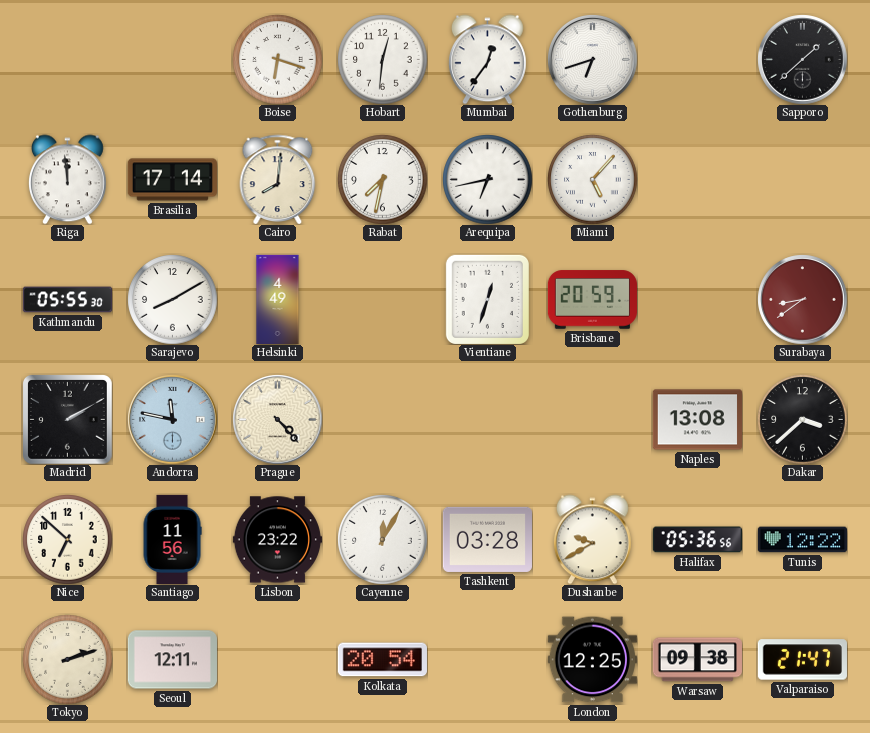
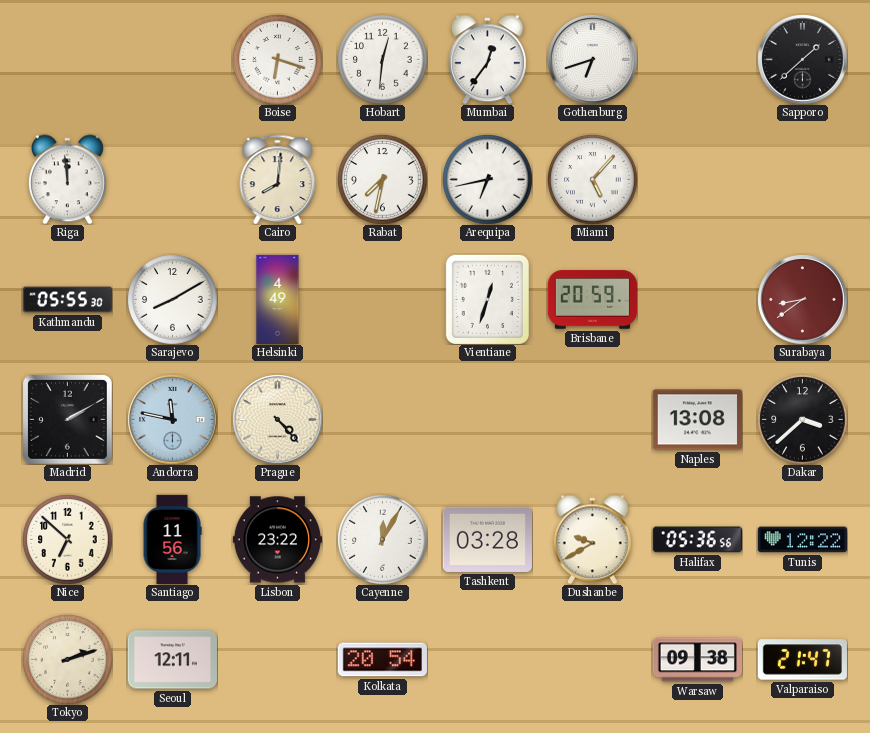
Brasilia: 17:14 -> none (172, 180)
London: 12:25 -> none (592, 660)
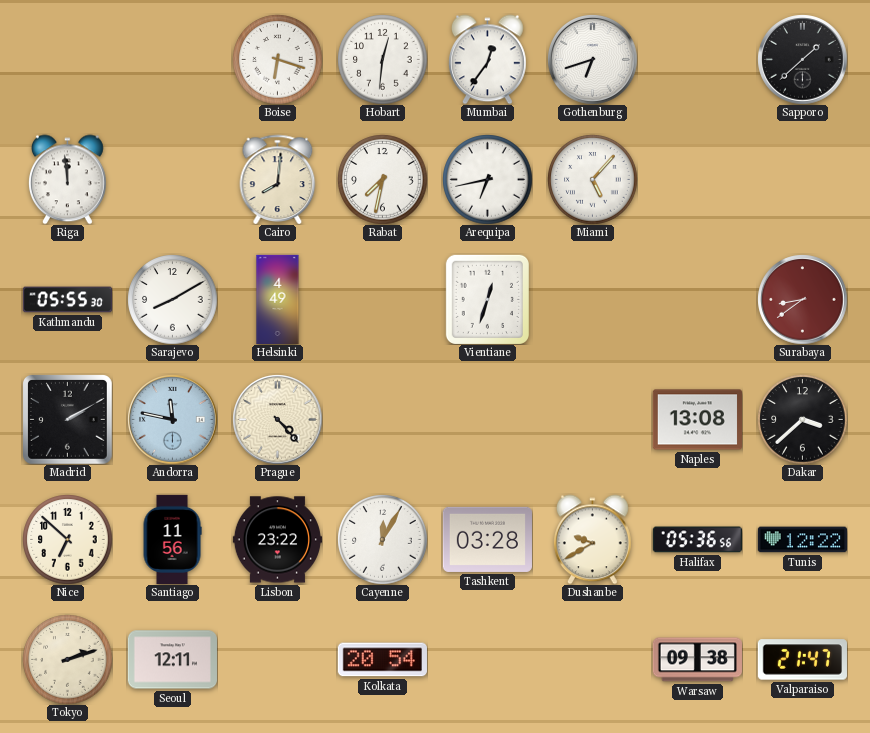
Brisbane: 20:59 -> none (592, 300)
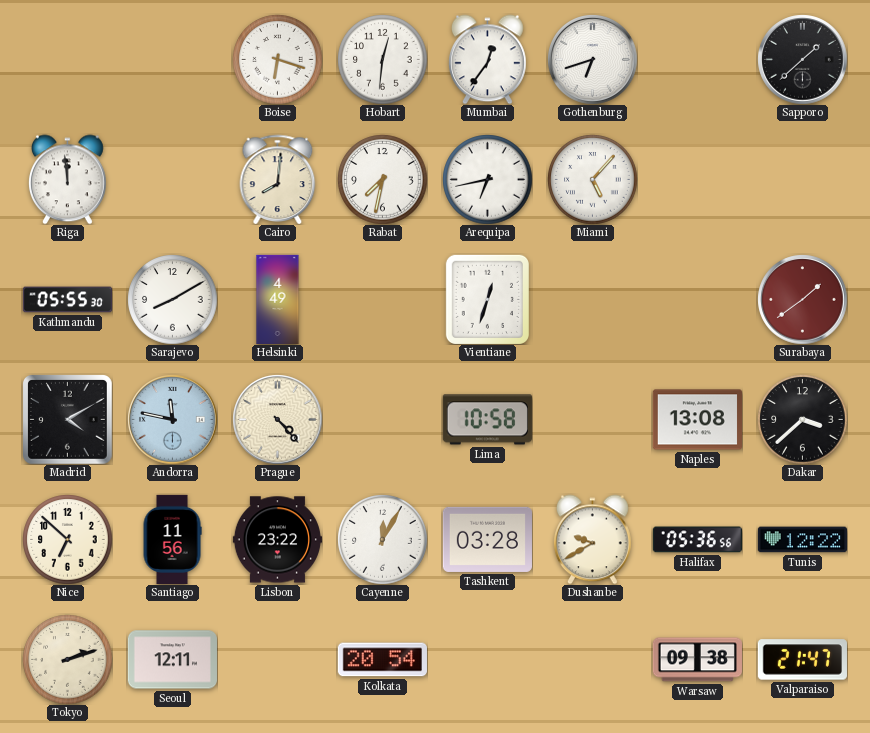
Surabaya: 8:39 -> 1:39 (802, 299)
Madrid: 2:10 -> 4:10 (67, 419)
Lima: none -> 10:58 (487, 420)
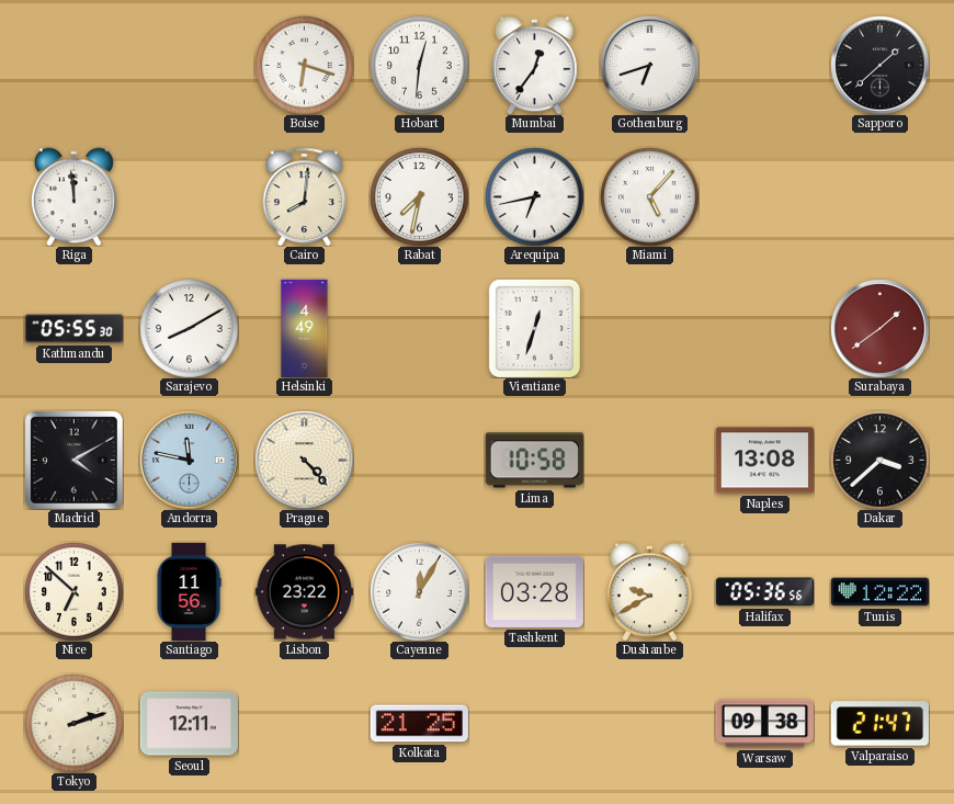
Kolkata: 20:54 -> 21:25 (419, 724)
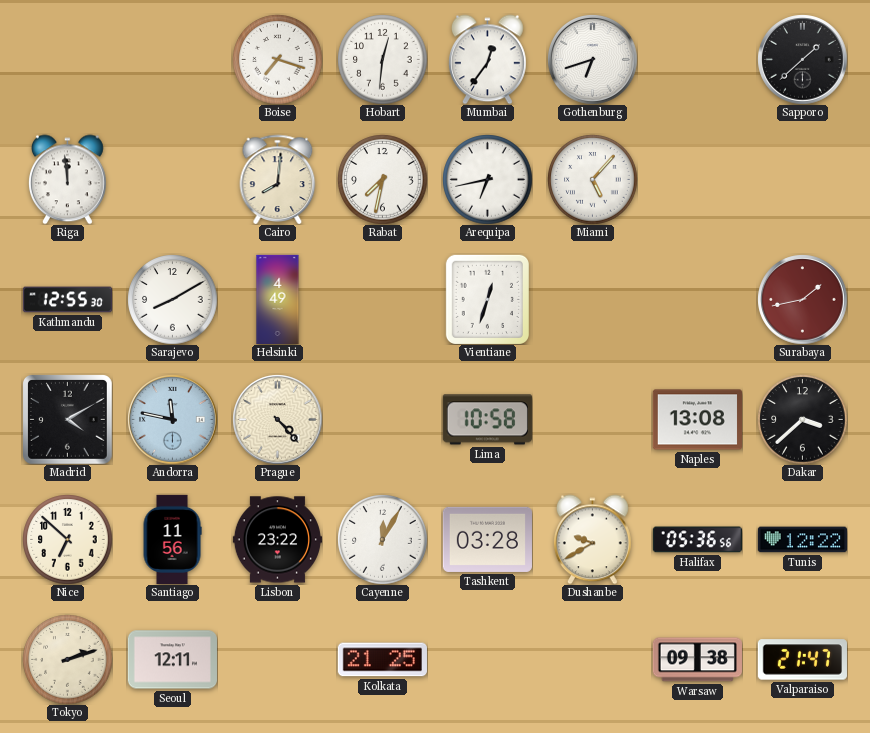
Boise: 6:18 -> 7:18 (277, 59)
Kathmandu: 05:55 -> 12:55 (67, 300)
Surabaya: 1:39 -> 1:43 (802, 299)
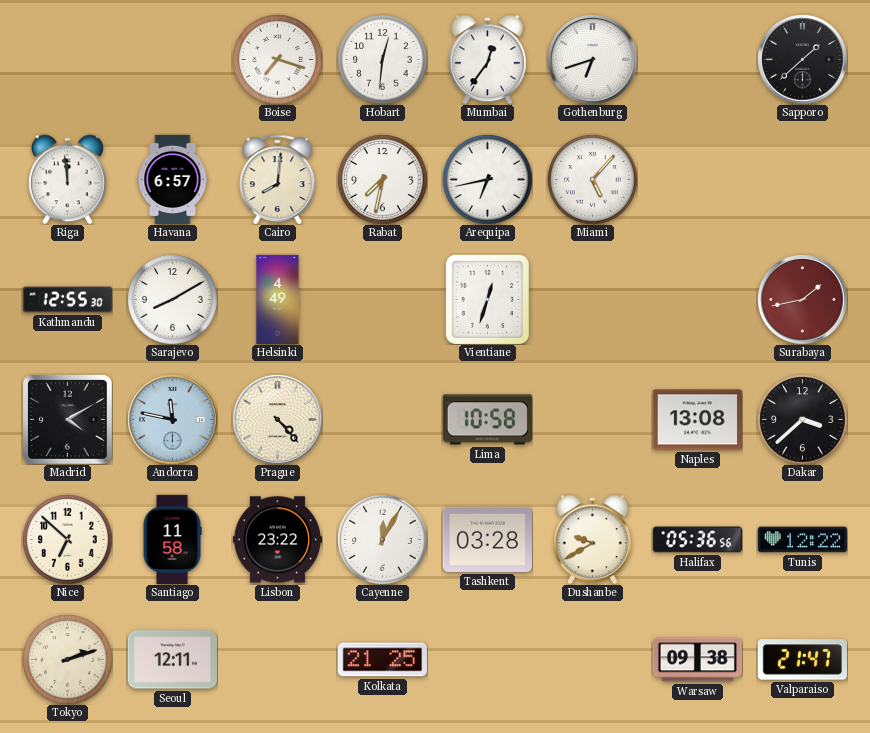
Havana: none -> 6:57 (173, 179)
Santiago: 11:56 -> 11:58 (172, 539)
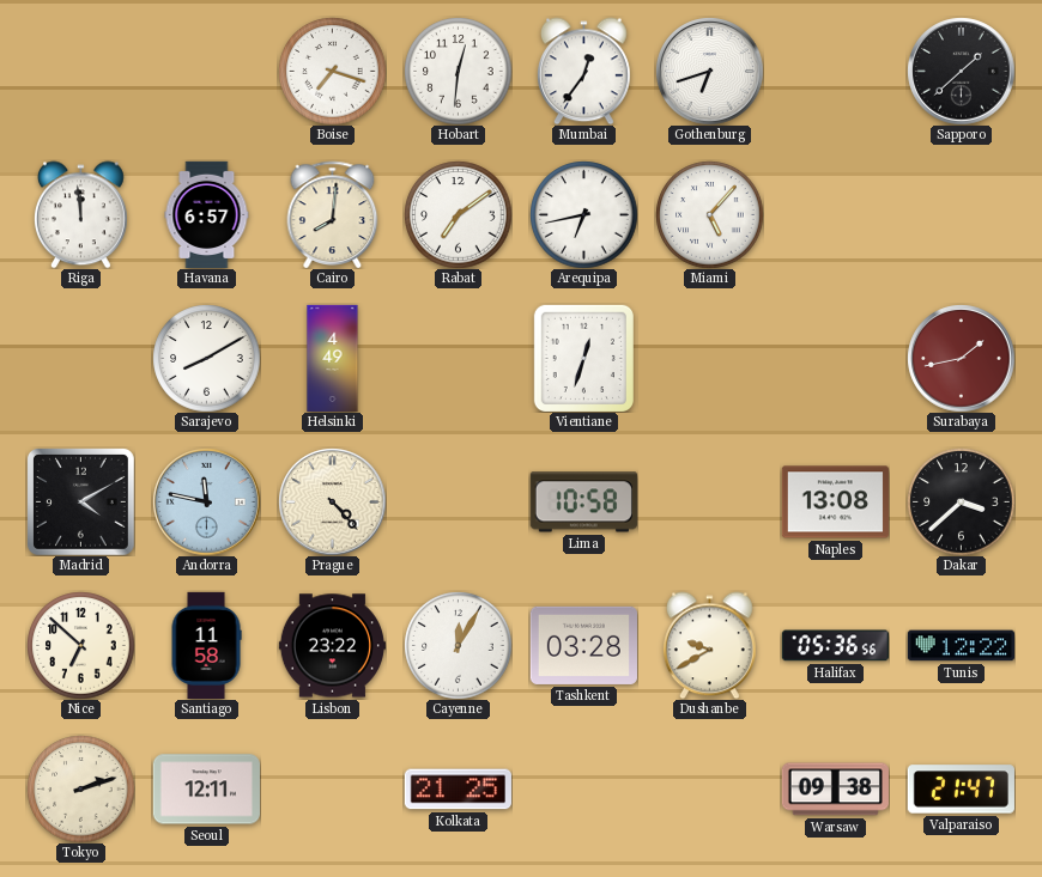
Rabat: 7:32 -> 7:09 (458, 214)
Kathmandu: 12:55 -> none (67, 300)
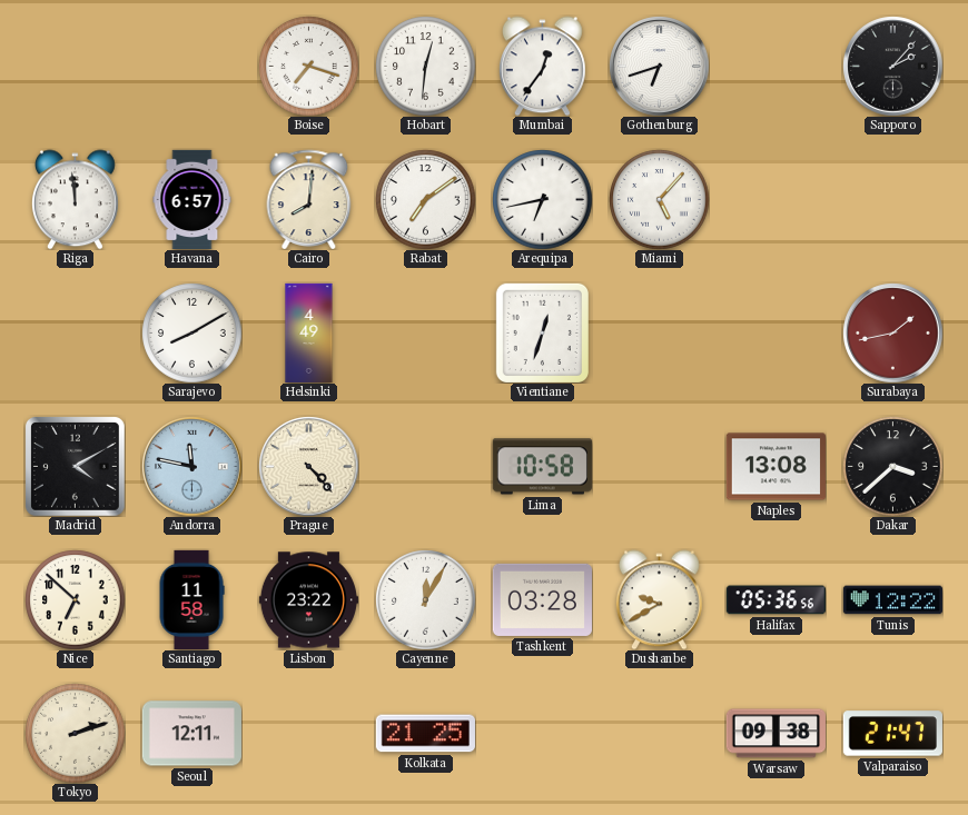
Sapporo: 1:38 -> 2:07 (892, 66)
